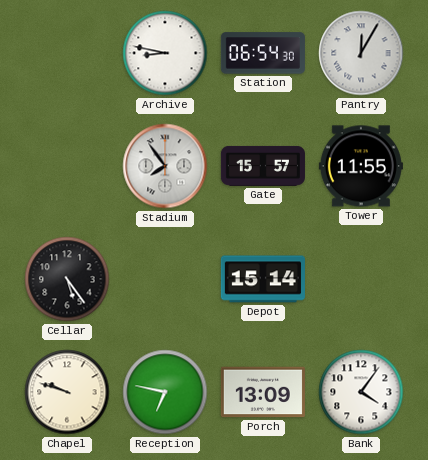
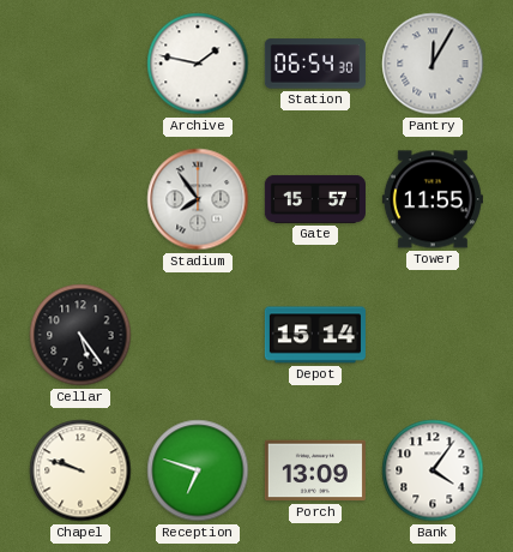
Archive: 8:47 -> 1:47 (198, 64)
Reception: 6:47 -> 6:48 (198, 470)
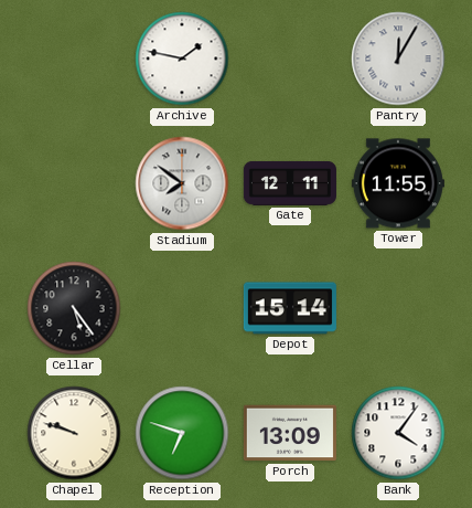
Station: 06:54 -> none (315, 64)
Stadium: 7:54 -> 7:51 (182, 183)
Gate: 15:57 -> 12:11 (290, 183)
